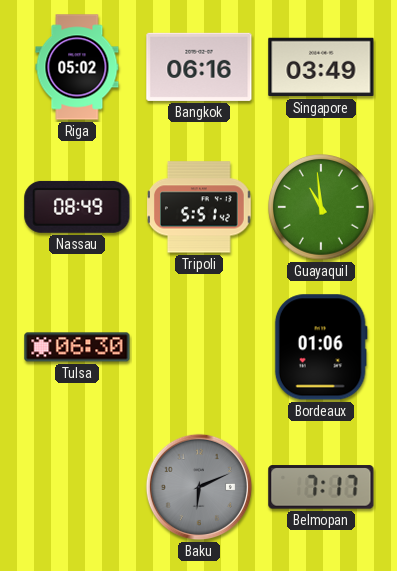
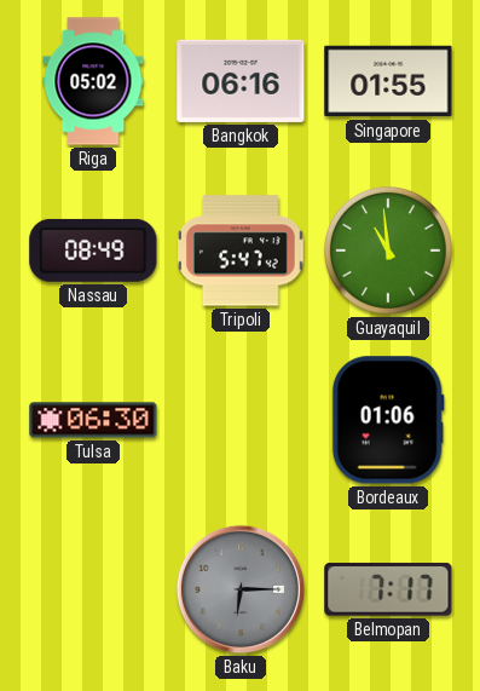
Singapore: 03:49 -> 01:55 (388, 81)
Tripoli: 5:51 -> 5:47 (242, 251)
Baku: 6:11 -> 6:15 (241, 589)
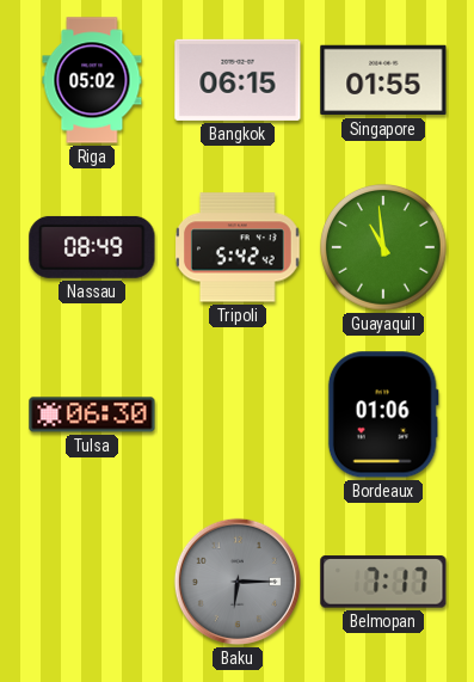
Bangkok: 06:16 -> 06:15 (238, 80)
Tripoli: 5:47 -> 5:42 (239, 247)
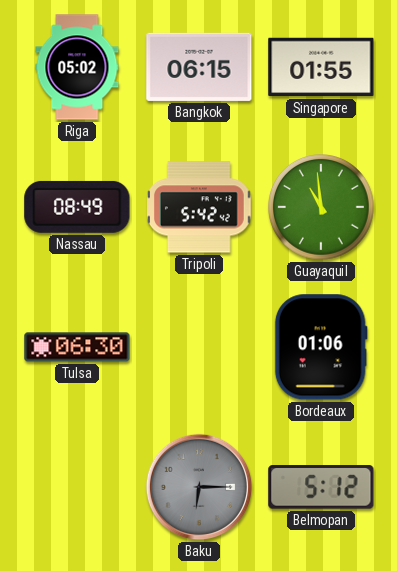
Belmopan: 7:17 -> 5:12 (321, 487)
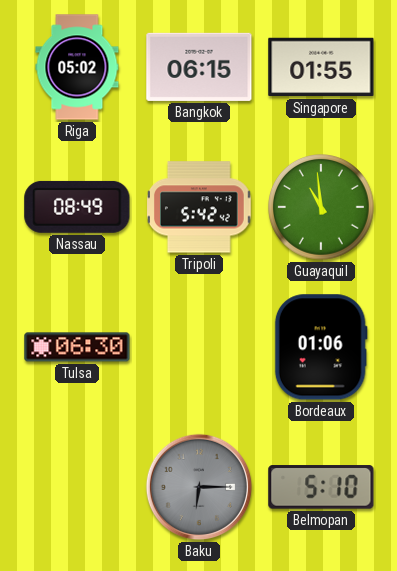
Belmopan: 5:12 -> 5:10 (321, 487)
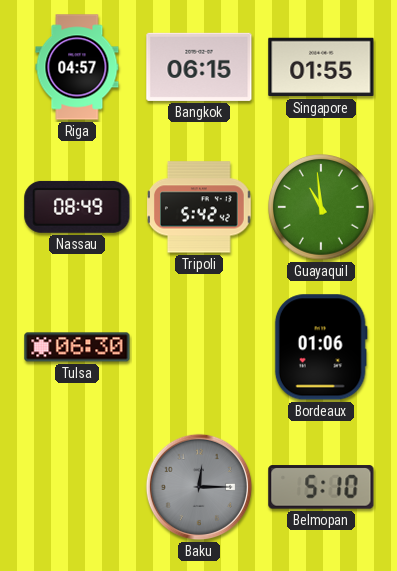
Riga: 05:02 -> 04:57 (77, 67)
Baku: 6:15 -> 12:15 (199, 487)
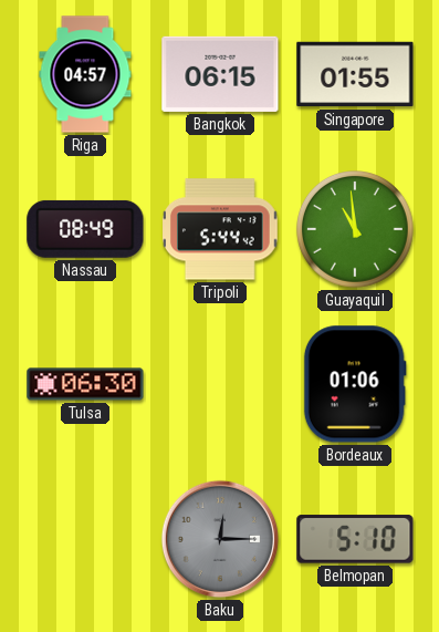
Tripoli: 5:42 -> 5:44 (221, 229)
